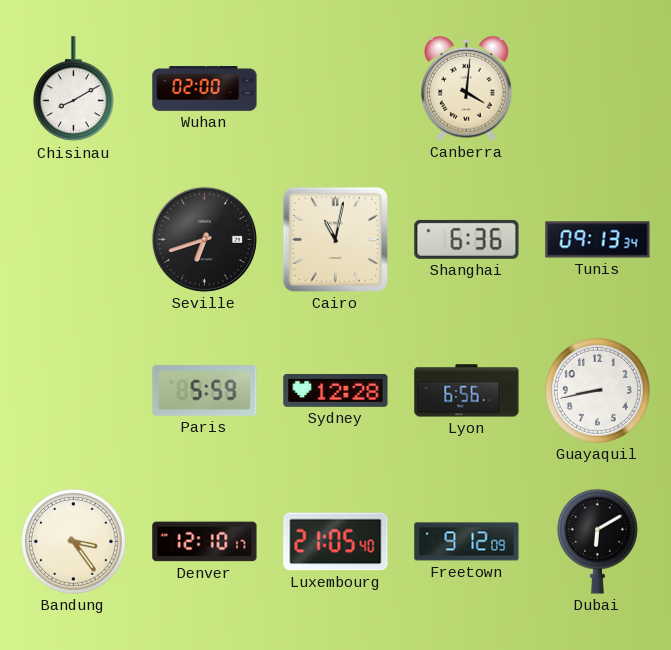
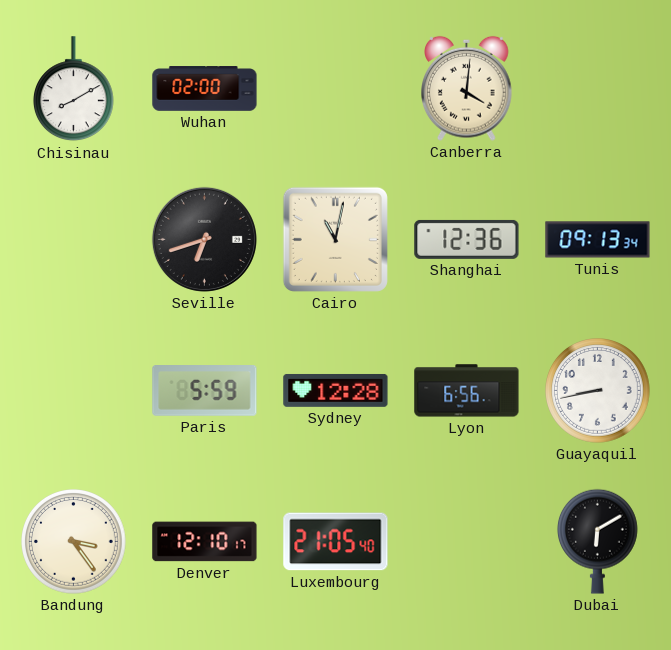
Shanghai: 6:36 -> 12:36 (467, 239)
Freetown: 9:12 -> none (467, 542)
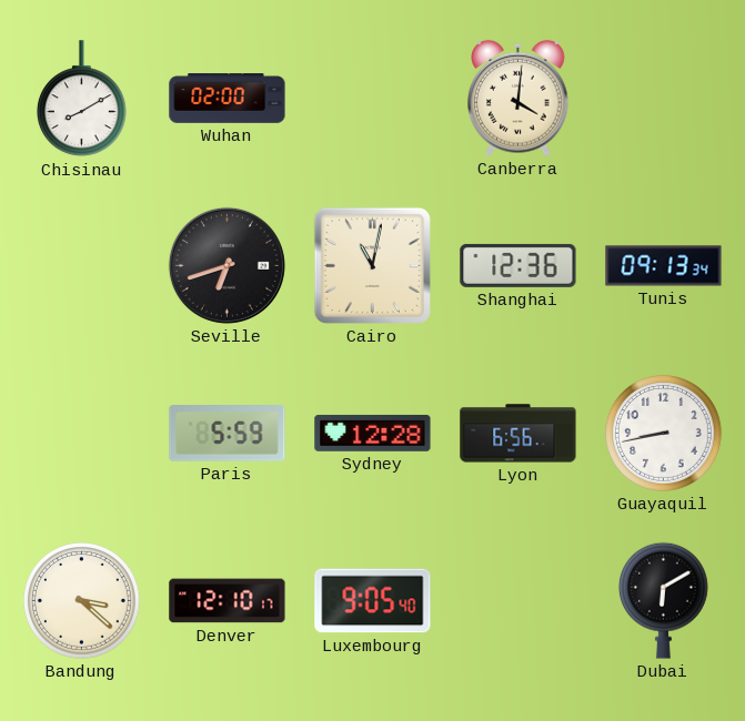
Bandung: 3:24 -> 3:22 (82, 601)
Luxembourg: 21:05 -> 9:05 (373, 601)
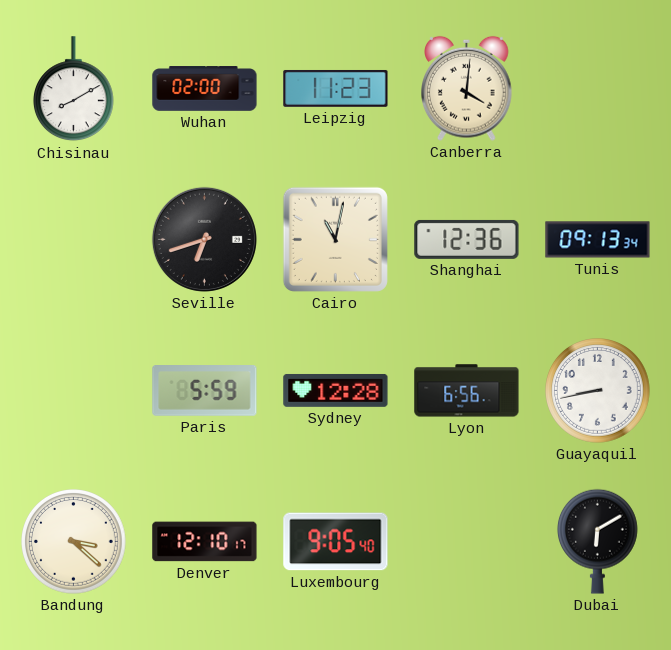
Leipzig: none -> 11:23 (336, 88)
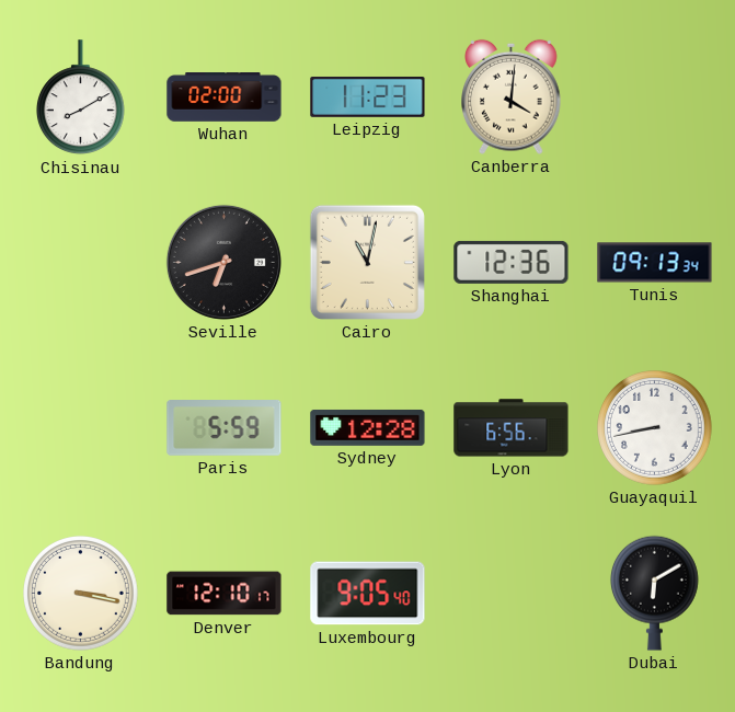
Bandung: 3:22 -> 3:17 (81, 594)
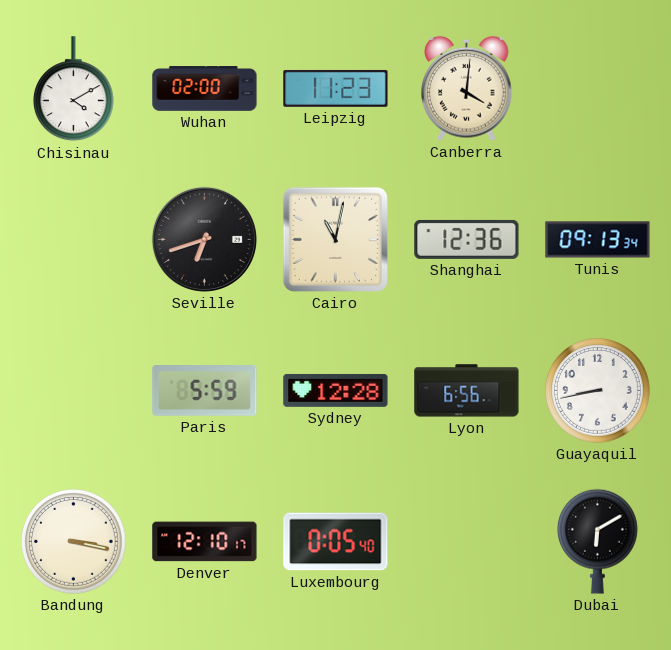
Chisinau: 8:10 -> 4:10 (73, 89)
Luxembourg: 9:05 -> 0:05 (336, 542)
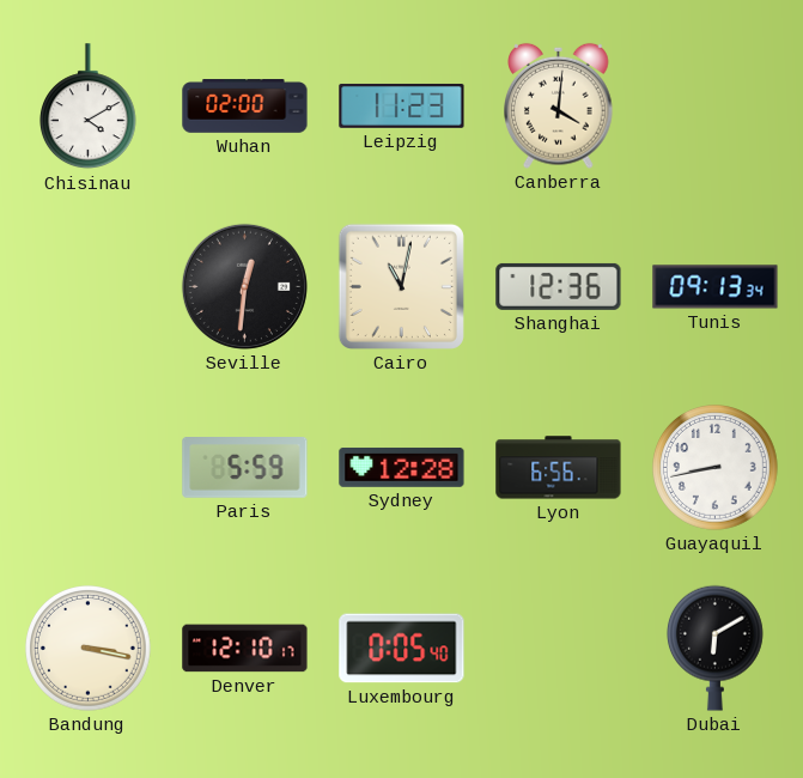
Seville: 6:42 -> 12:31 (244, 286)
